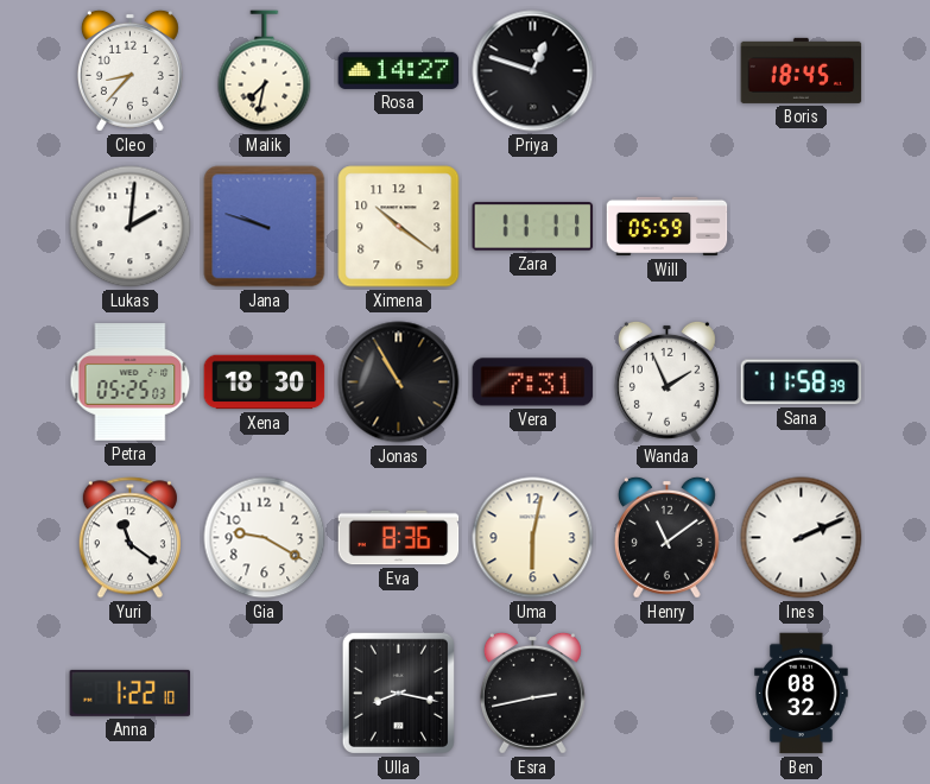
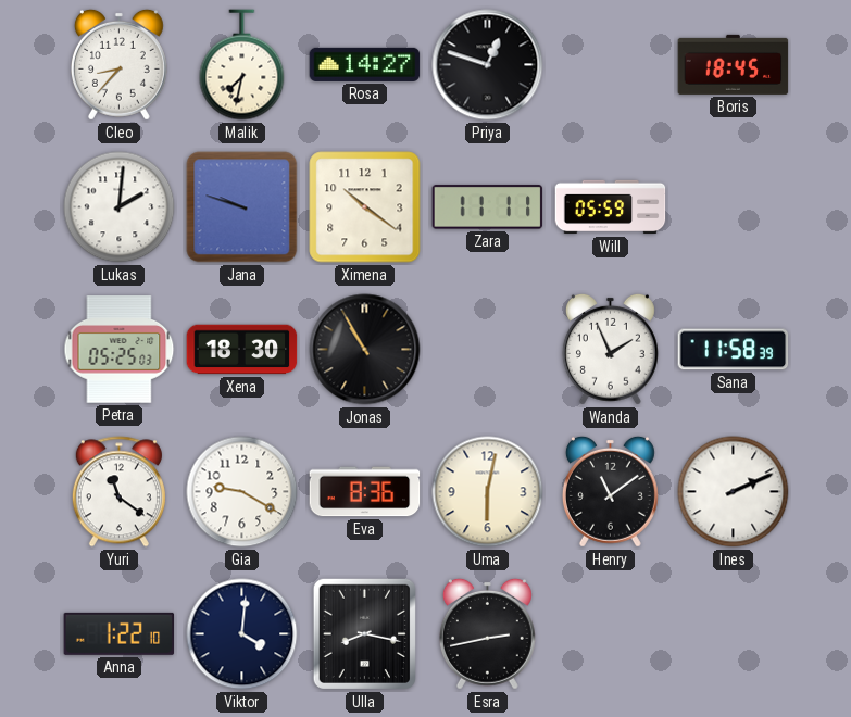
Vera: 7:31 -> none (533, 382)
Viktor: none -> 4:01 (242, 634)
Ben: 08:32 -> none (802, 694)
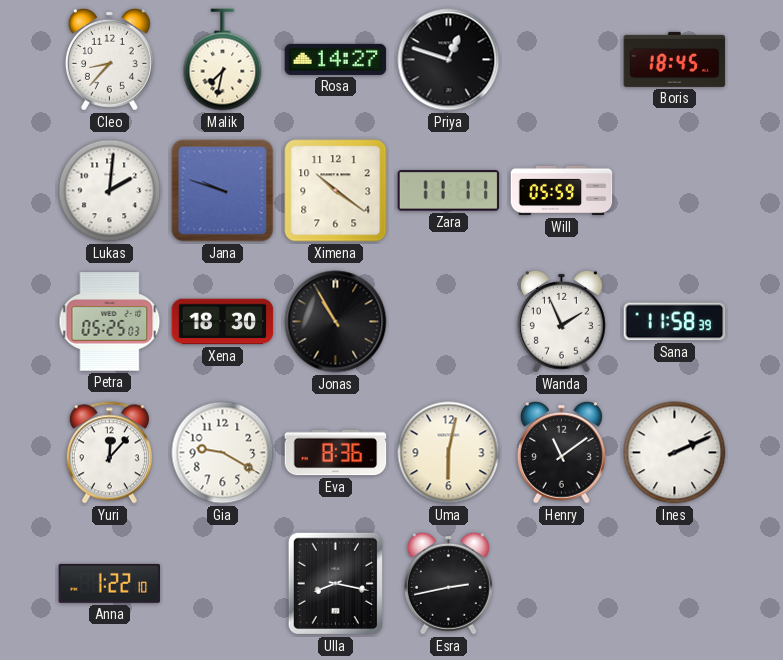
Yuri: 11:21 -> 12:07 (109, 453)
Viktor: 4:01 -> none (242, 634)
